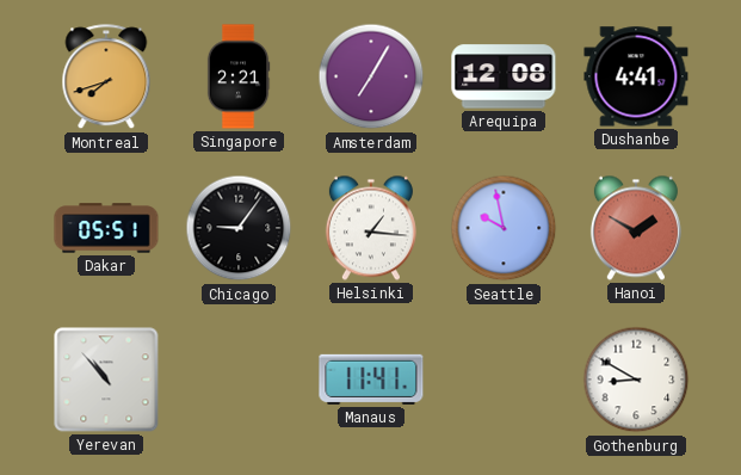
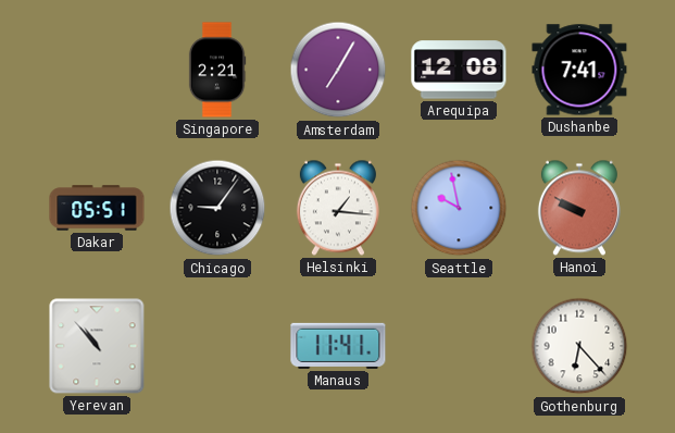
Montreal: 7:42 -> none (106, 78)
Dushanbe: 4:41 -> 7:41 (579, 70)
Hanoi: 1:50 -> 9:50 (579, 208)
Gothenburg: 8:50 -> 6:23 (579, 346)
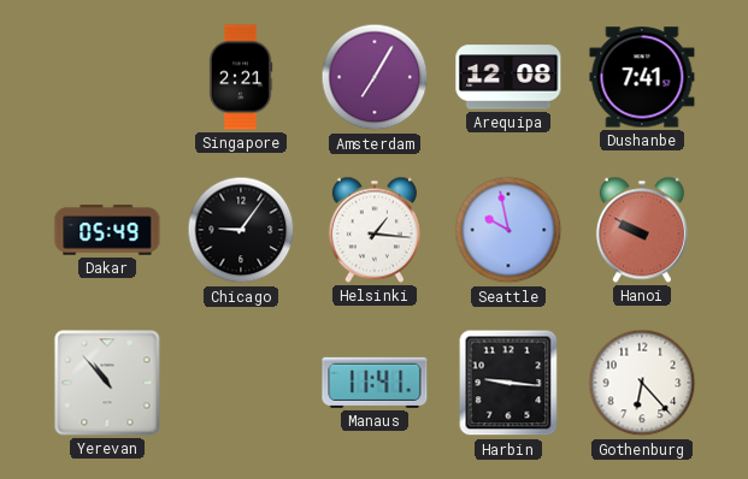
Dakar: 05:51 -> 05:49 (107, 230)
Harbin: none -> 9:16 (508, 383)
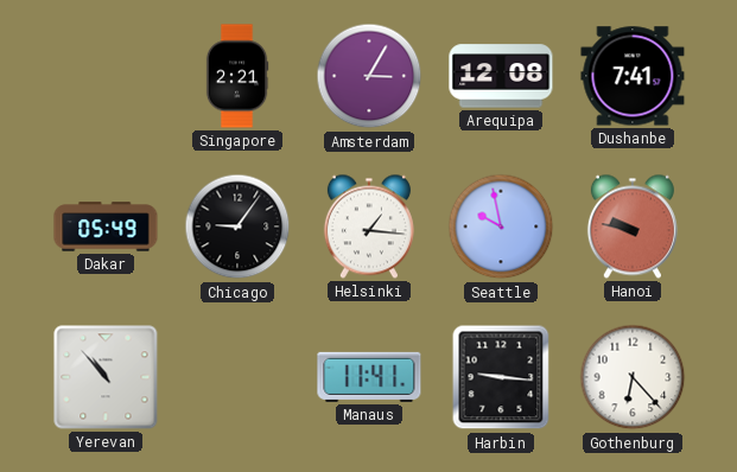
Amsterdam: 7:05 -> 3:05 (369, 76)
Hanoi: 9:50 -> 9:47 (633, 227)
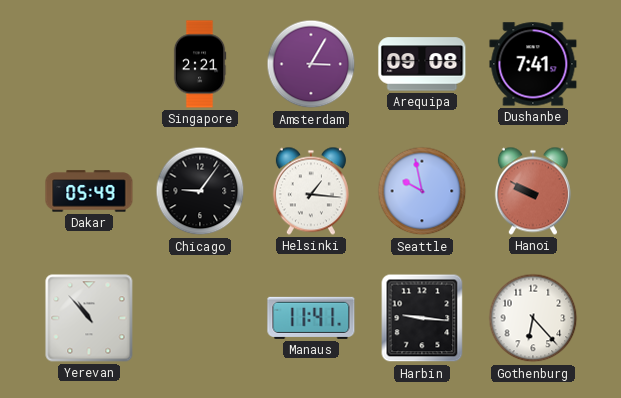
Arequipa: 12:08 -> 09:08 (422, 64)
Hanoi: 9:47 -> 9:50 (533, 191)
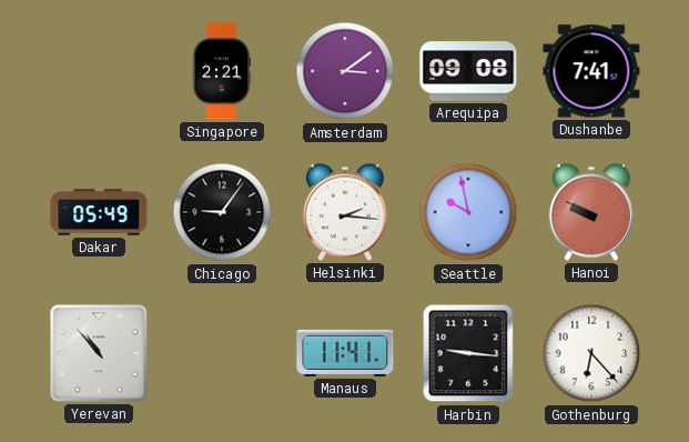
Amsterdam: 3:05 -> 3:09 (345, 71)
Helsinki: 1:16 -> 2:16 (345, 212)
